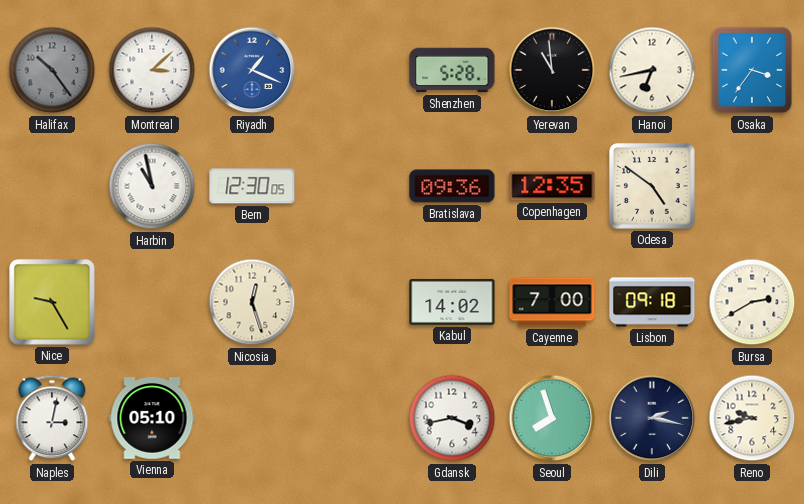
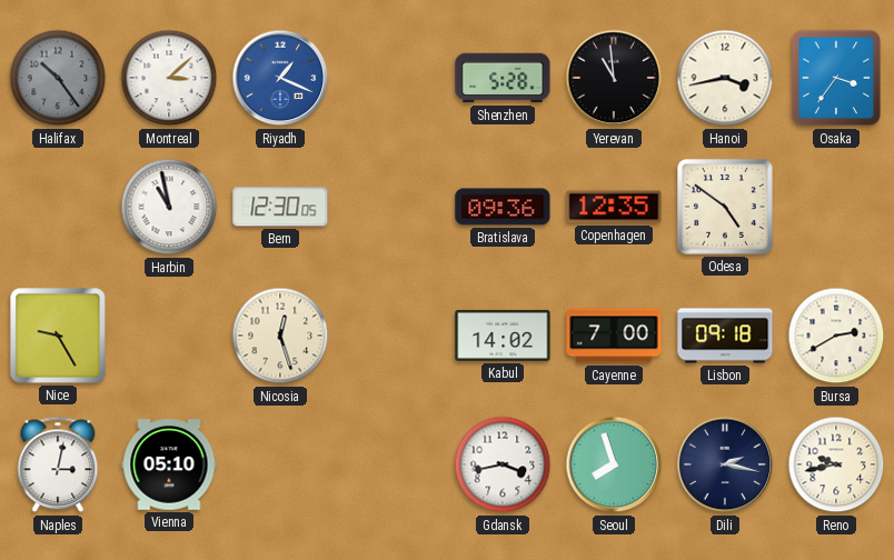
Hanoi: 6:43 -> 3:43 (725, 78)
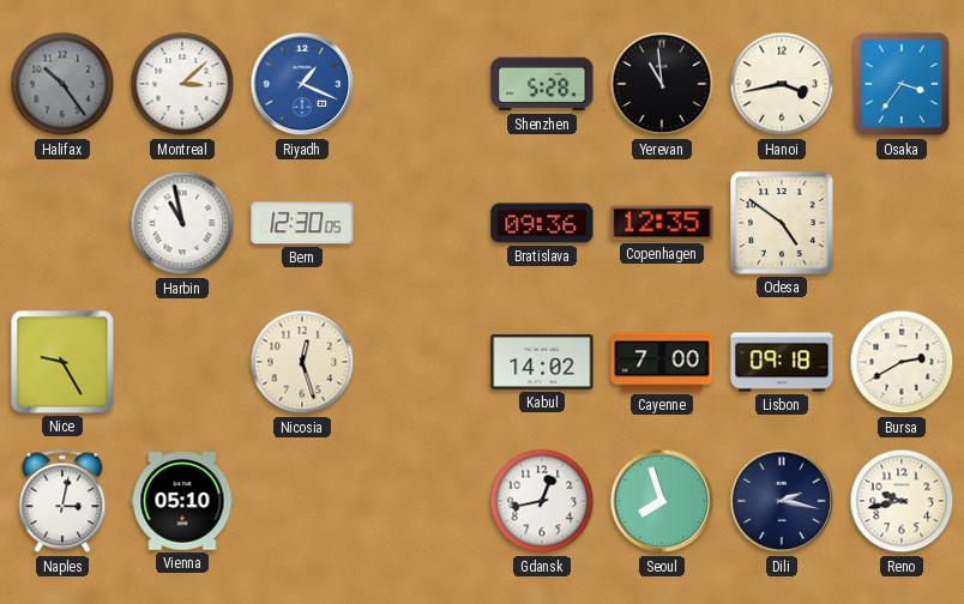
Gdansk: 3:43 -> 12:43 (542, 501)
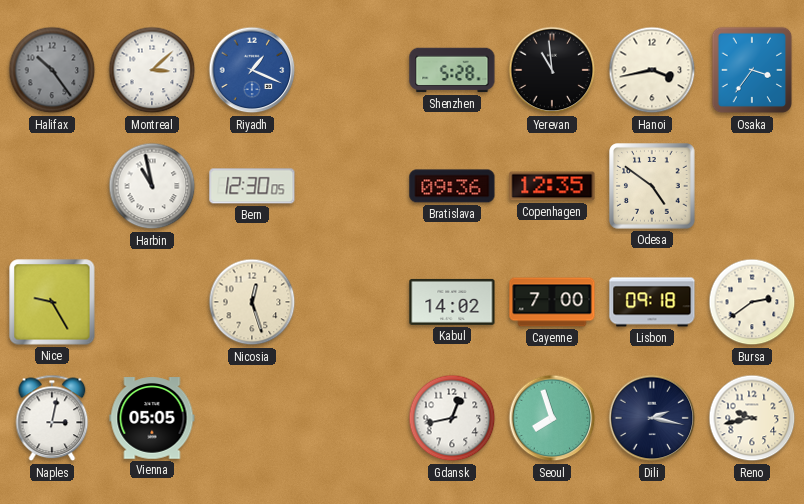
Bursa: 2:40 -> 2:39 (752, 302)
Vienna: 05:10 -> 05:05 (152, 418)
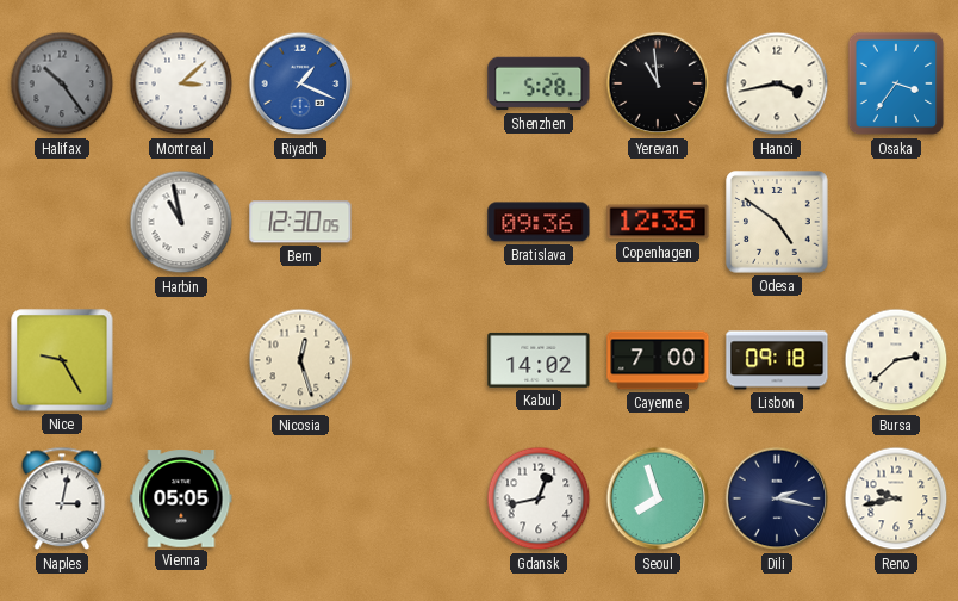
Bursa: 2:39 -> 2:38 (896, 360)
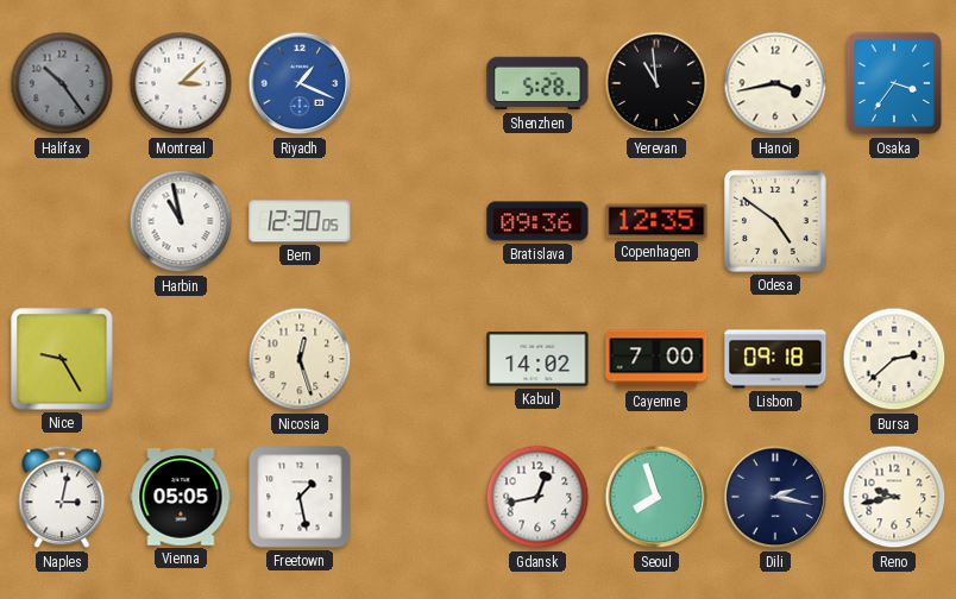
Freetown: none -> 1:28 (300, 497)
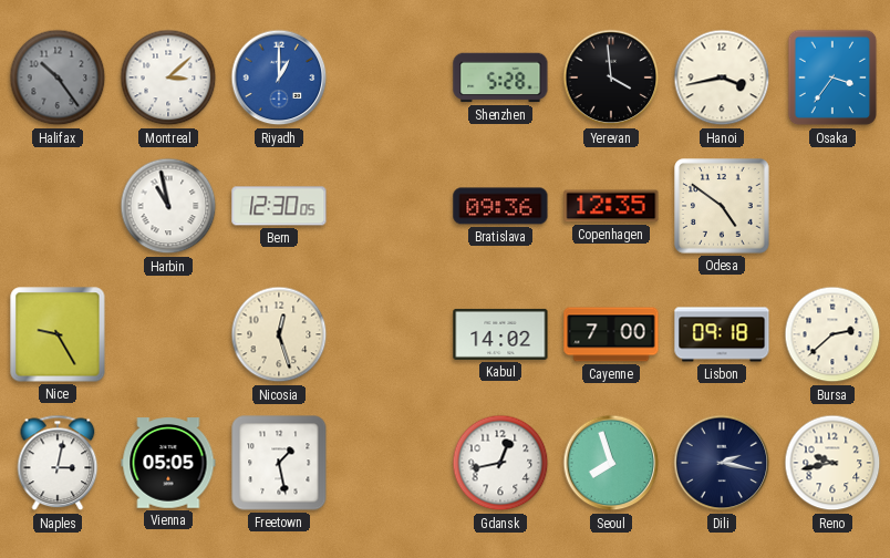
Riyadh: 1:19 -> 1:00 (279, 77)
Yerevan: 10:59 -> 3:59 (611, 77)
